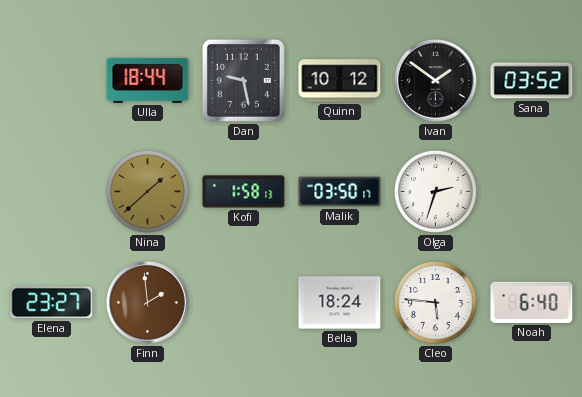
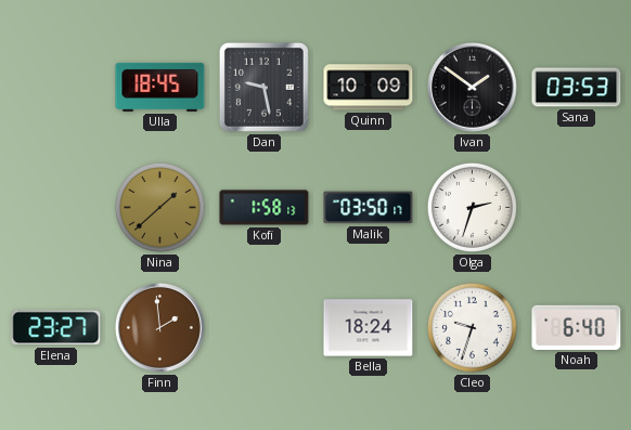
Ulla: 18:44 -> 18:45 (160, 87)
Quinn: 10:12 -> 10:09 (369, 88)
Sana: 03:52 -> 03:53 (577, 88)
Cleo: 5:46 -> 9:33 (472, 327)
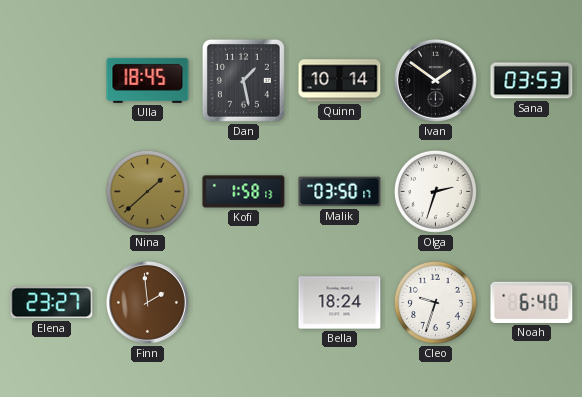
Dan: 9:28 -> 1:28 (243, 80)
Quinn: 10:09 -> 10:14 (340, 81)
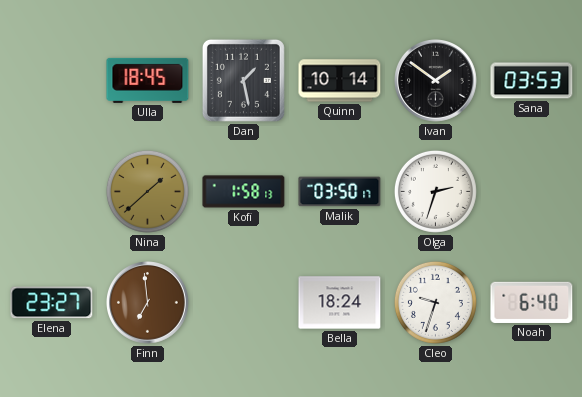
Finn: 1:59 -> 6:59 (148, 303)
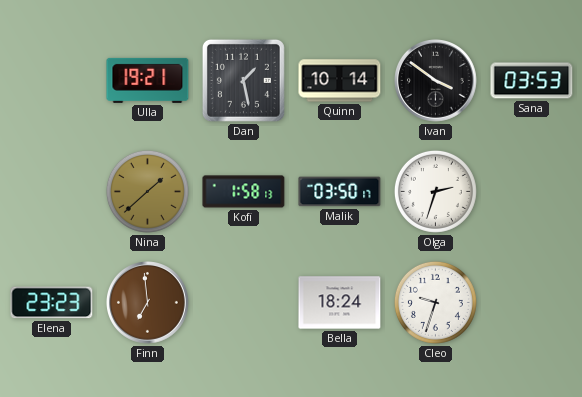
Ulla: 18:45 -> 19:21 (148, 80)
Ivan: 1:51 -> 3:51 (436, 81)
Elena: 23:27 -> 23:23 (52, 303)
Noah: 6:40 -> none (532, 302)
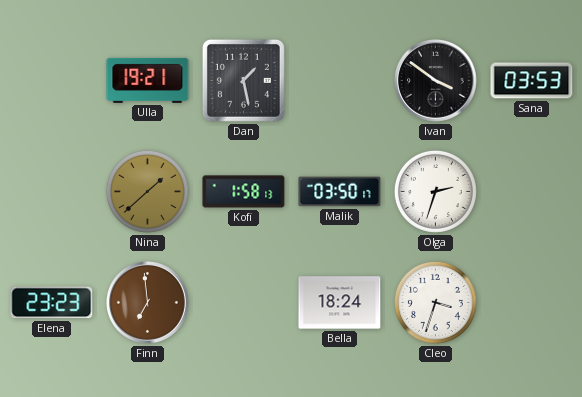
Quinn: 10:14 -> none (340, 81)
Cleo: 9:33 -> 3:33 (435, 302)
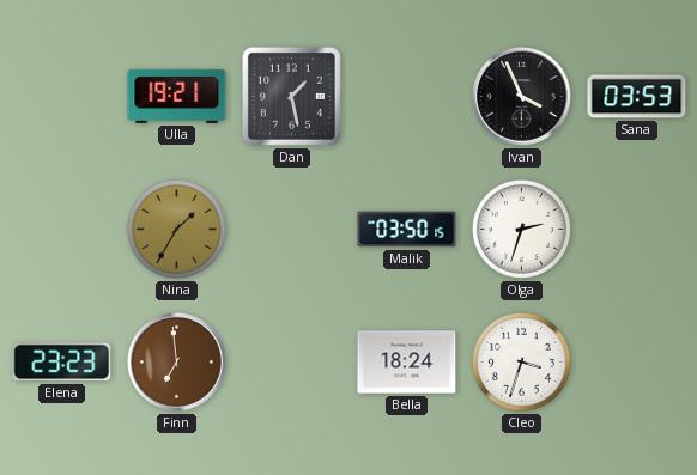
Ivan: 3:51 -> 3:56 (522, 97)
Nina: 1:38 -> 1:35 (176, 229)
Kofi: 1:58 -> none (244, 192)
Malik: 03:50:17 -> 03:50:15 (407, 230)
